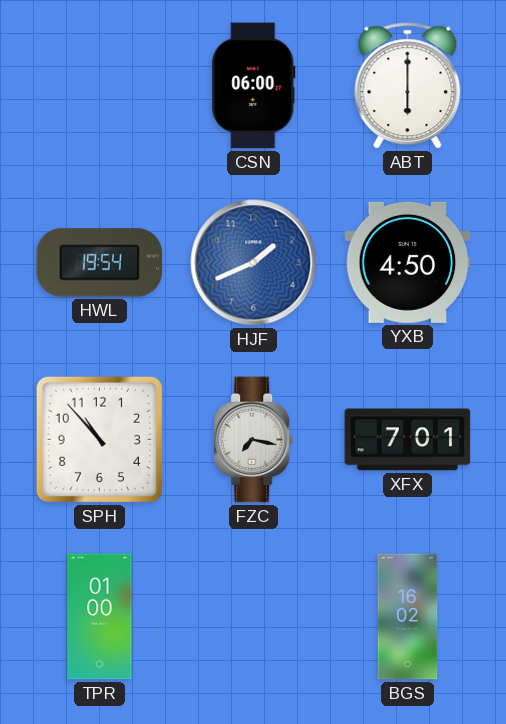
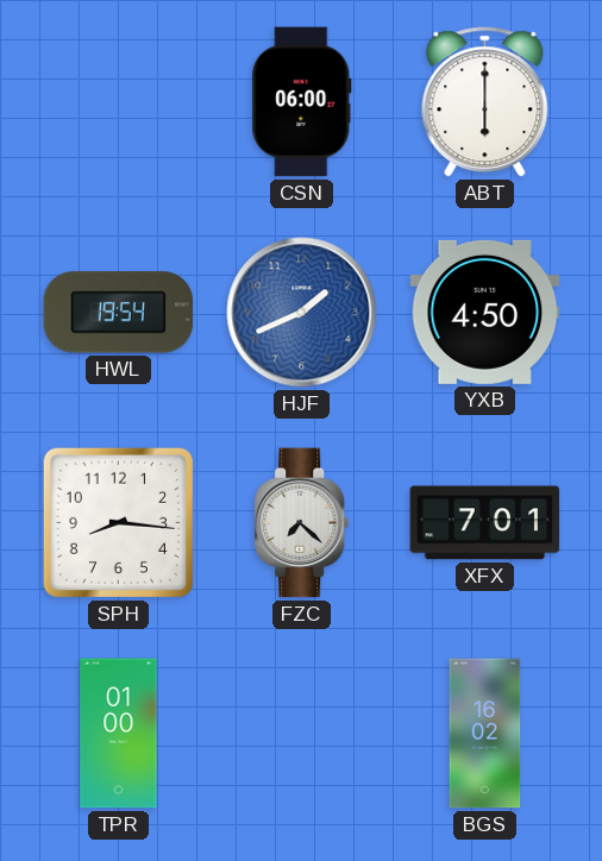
SPH: 10:53 -> 8:16 (118, 522)
FZC: 7:17 -> 7:22 (302, 523)
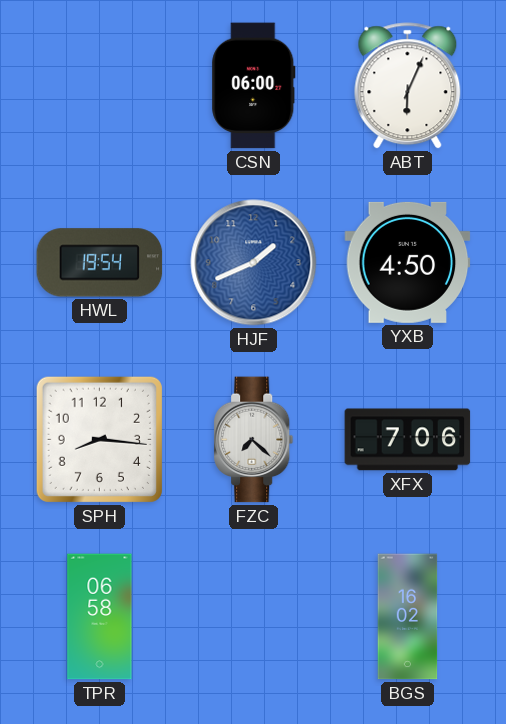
ABT: 6:00 -> 6:04 (408, 86)
XFX: 7:01 -> 7:06 (408, 440)
TPR: 01:00 -> 06:58 (100, 617)
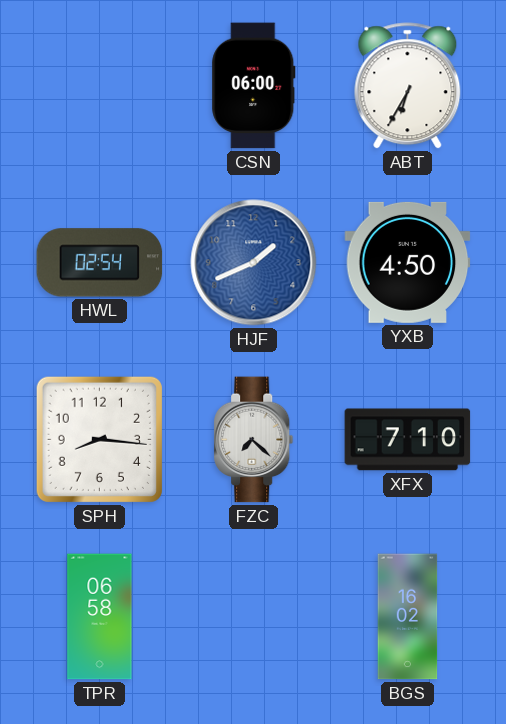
ABT: 6:04 -> 6:35 (408, 86)
HWL: 19:54 -> 02:54 (100, 263)
XFX: 7:06 -> 7:10 (408, 440)
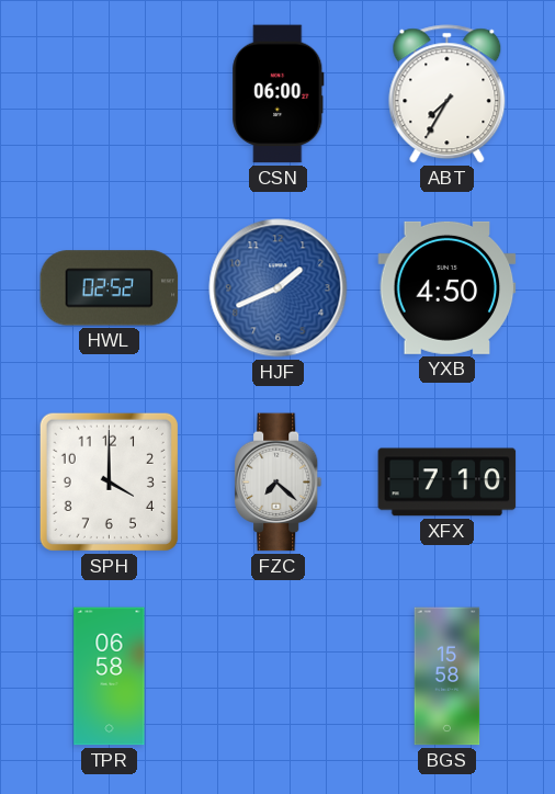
ABT: 6:35 -> 7:35 (448, 94)
HWL: 02:54 -> 02:52 (110, 288)
SPH: 8:16 -> 4:00 (109, 481)
BGS: 16:02 -> 15:58 (448, 677)
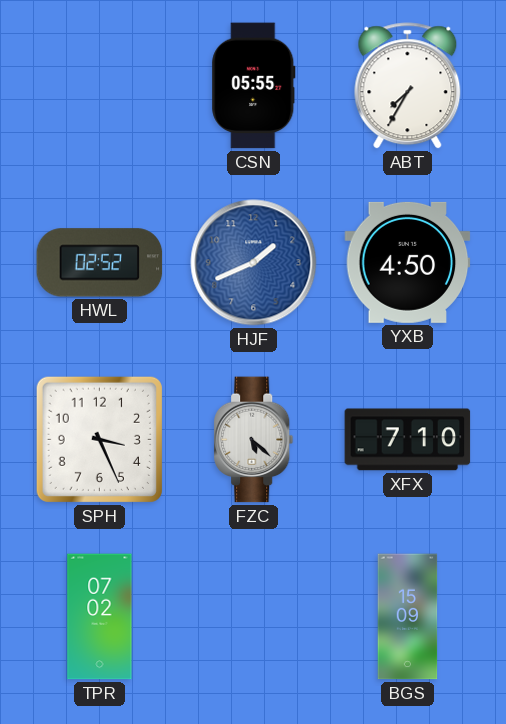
CSN: 06:00 -> 05:55 (254, 86)
SPH: 4:00 -> 3:26 (99, 439)
FZC: 7:22 -> 5:22 (254, 440)
TPR: 06:58 -> 07:02 (100, 617)
BGS: 15:58 -> 15:09 (408, 617)
